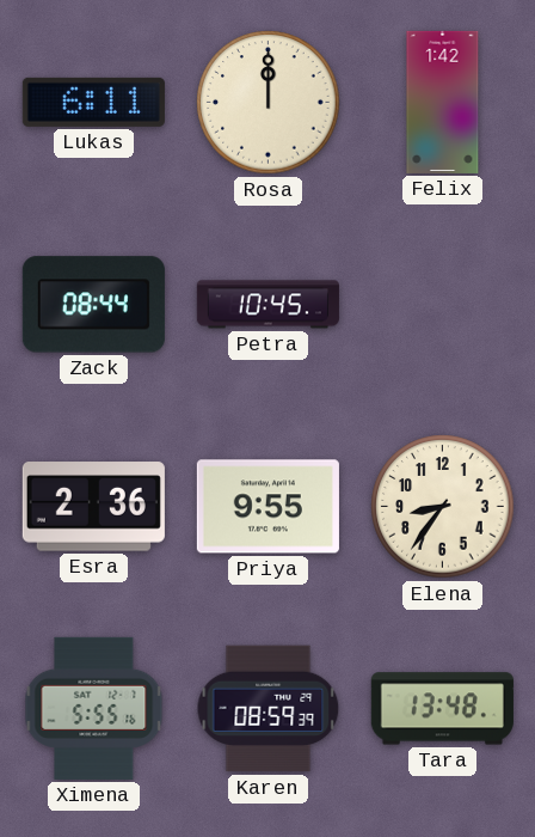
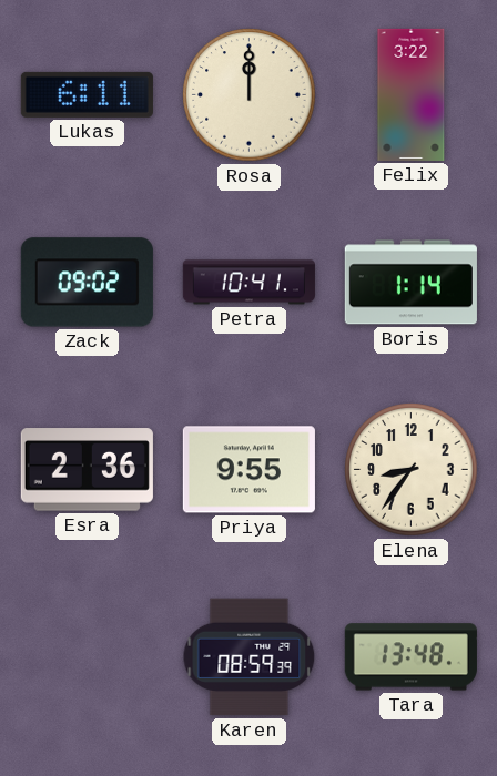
Felix: 1:42 -> 3:22 (412, 94)
Zack: 08:44 -> 09:02 (87, 283)
Petra: 10:45 -> 10:41 (248, 283)
Boris: none -> 1:14 (410, 283)
Ximena: 5:55 -> none (94, 708)
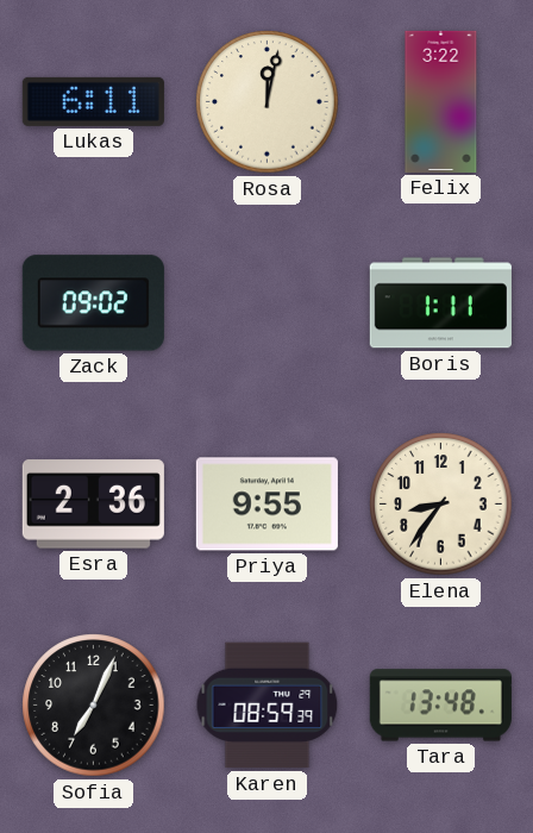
Rosa: 12:00 -> 12:02 (268, 102)
Petra: 10:41 -> none (248, 283)
Boris: 1:14 -> 1:11 (440, 303)
Sofia: none -> 7:04 (94, 706)
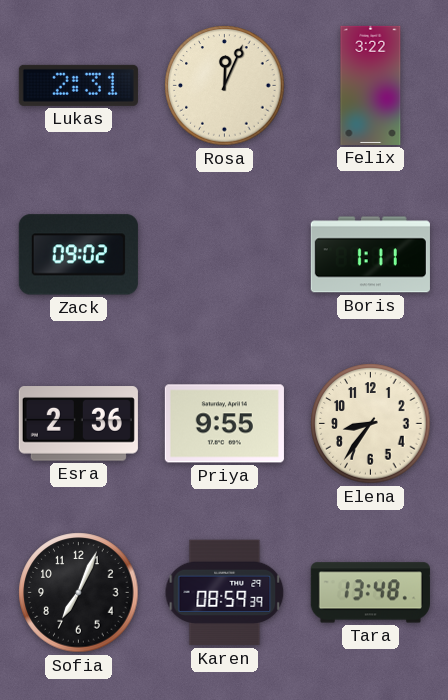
Lukas: 6:11 -> 2:31 (78, 85)
Rosa: 12:02 -> 12:04 (225, 86)
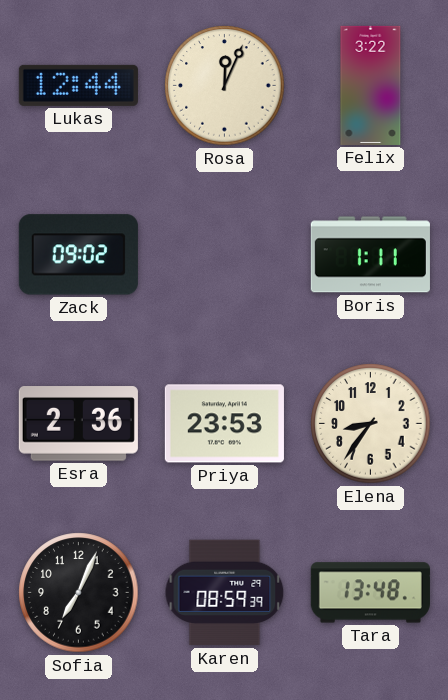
Lukas: 2:31 -> 12:44 (78, 85)
Priya: 9:55 -> 23:53 (224, 424)
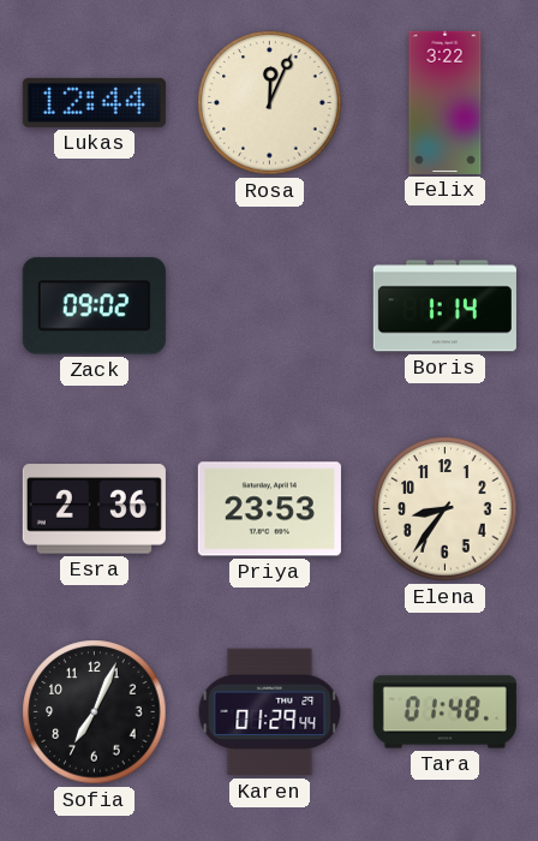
Boris: 1:11 -> 1:14 (444, 306)
Karen: 08:59 -> 01:29 (270, 712)
Tara: 13:48 -> 01:48 (444, 712)
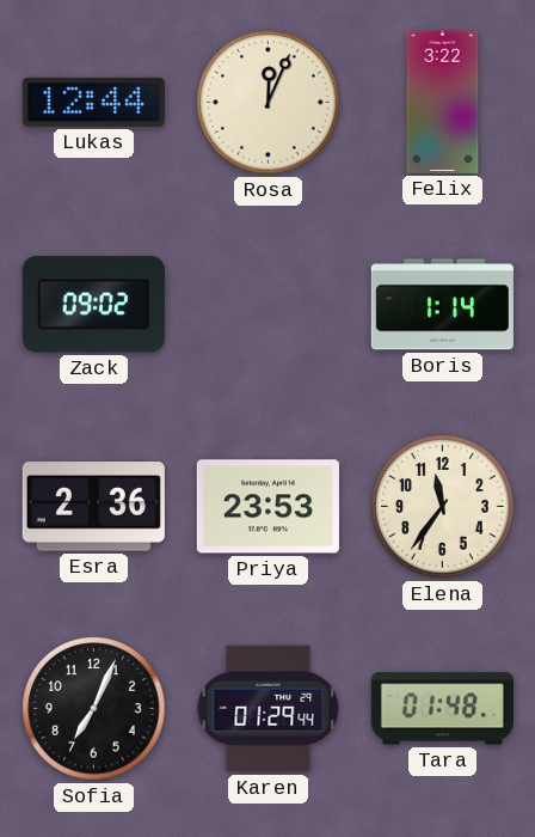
Elena: 8:36 -> 11:36 (443, 507)
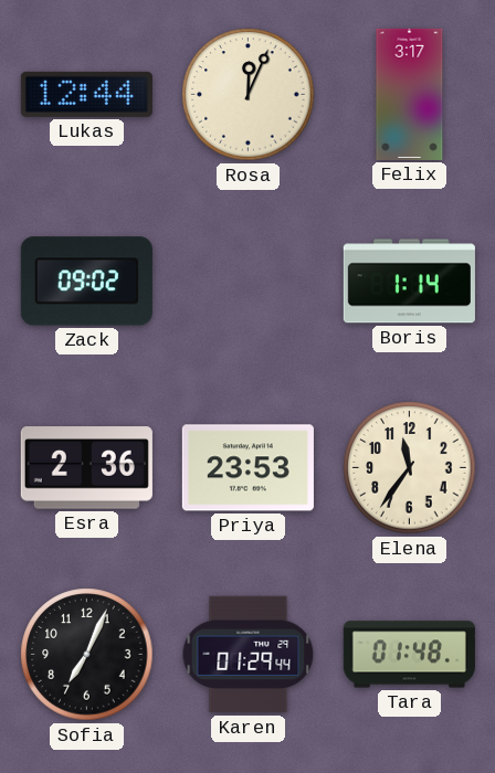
Felix: 3:22 -> 3:17 (410, 94)
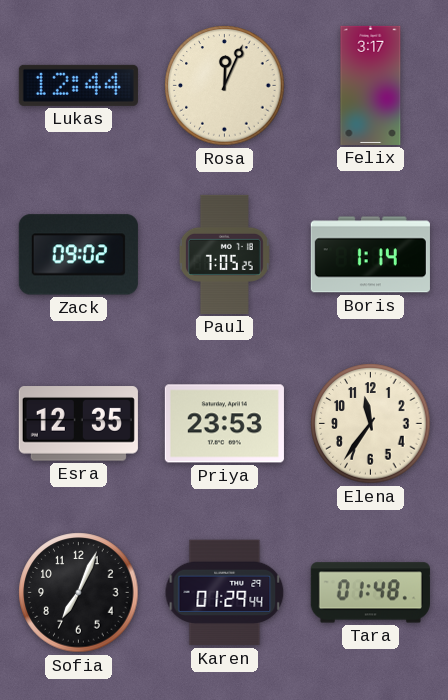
Paul: none -> 7:05 (224, 254)
Esra: 2:36 -> 12:35 (78, 424)
